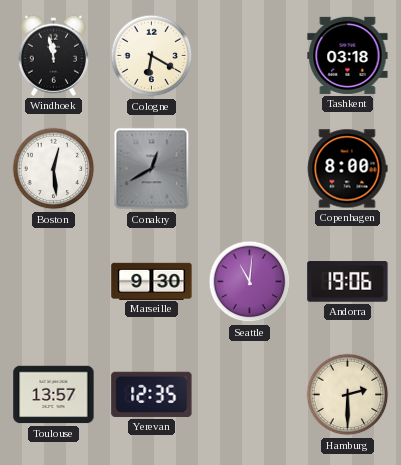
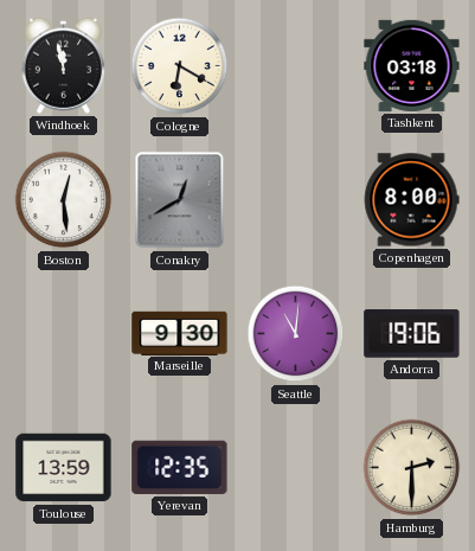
Toulouse: 13:57 -> 13:59 (64, 468)
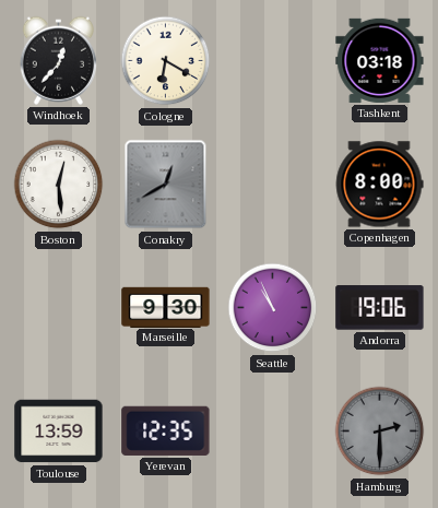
Windhoek: 11:58 -> 12:37 (58, 60)
Seattle: 11:01 -> 10:56 (273, 308)
Hamburg dial: cream -> grey (380, 432)
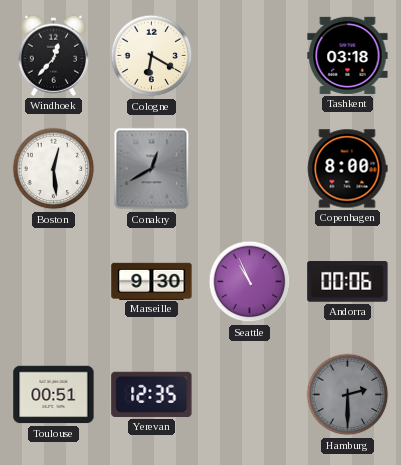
Andorra: 19:06 -> 00:06 (348, 282)
Toulouse: 13:59 -> 00:51 (54, 395)
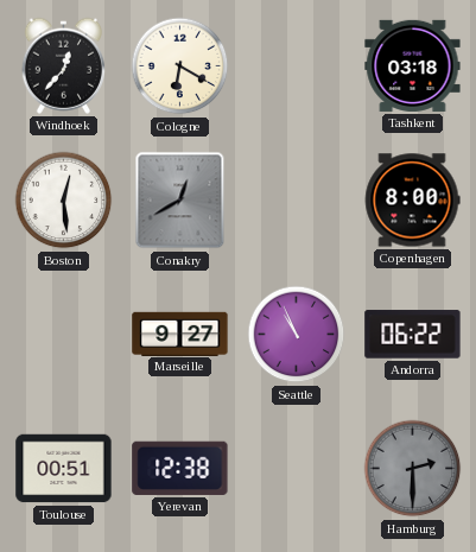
Marseille: 9:30 -> 9:27 (180, 334)
Andorra: 00:06 -> 06:22 (413, 335)
Yerevan: 12:35 -> 12:38 (180, 468)
